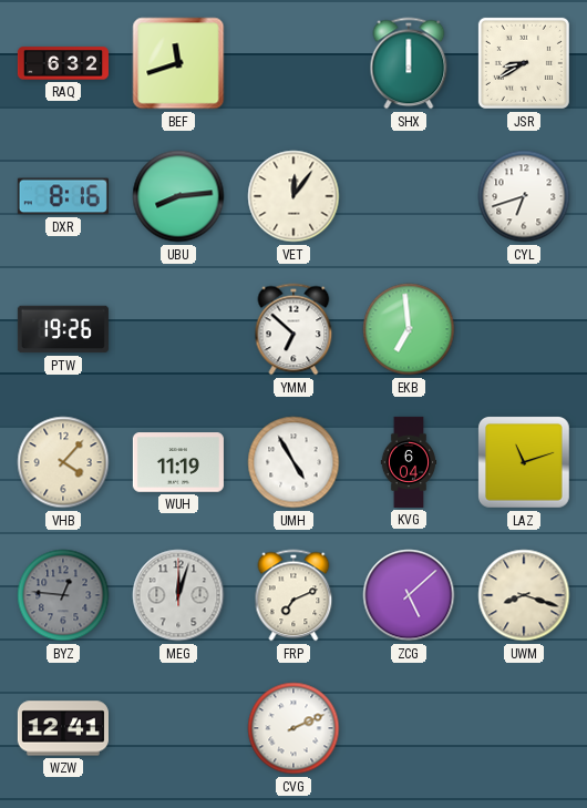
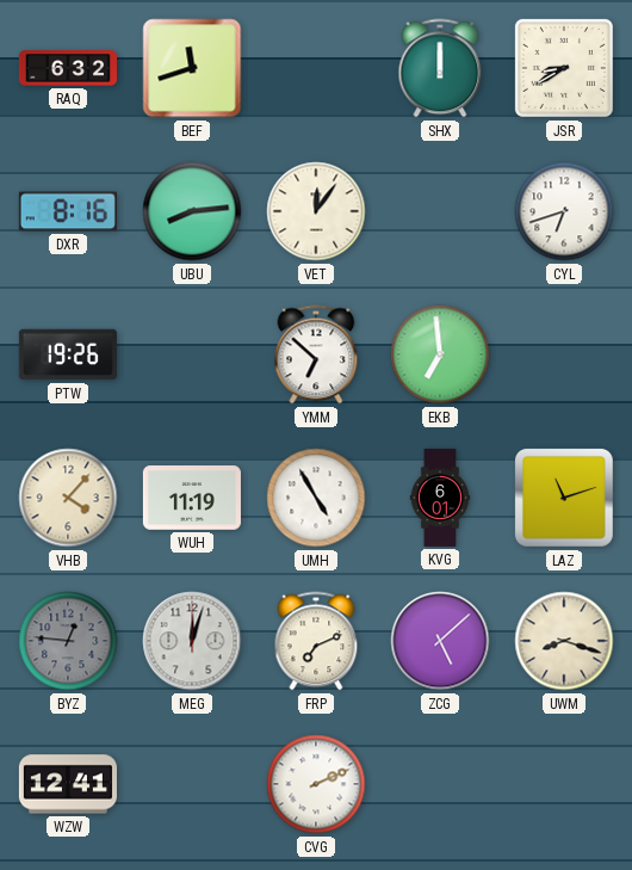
KVG: 6:04 -> 6:01 (440, 498)
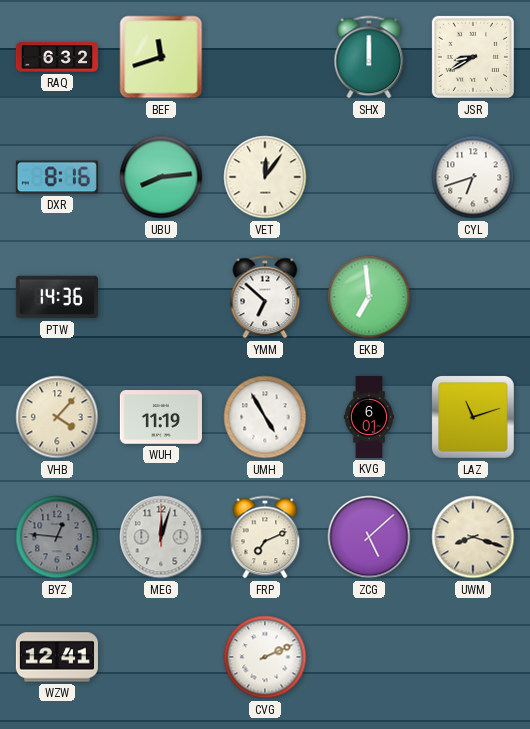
PTW: 19:26 -> 14:36 (57, 297)
